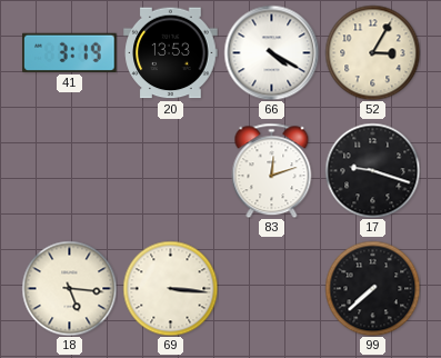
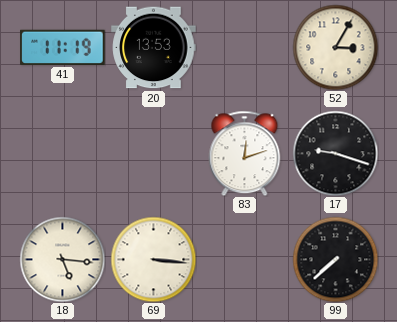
41: 3:19 -> 11:19 (63, 47)
66: 4:20 -> none (271, 52)
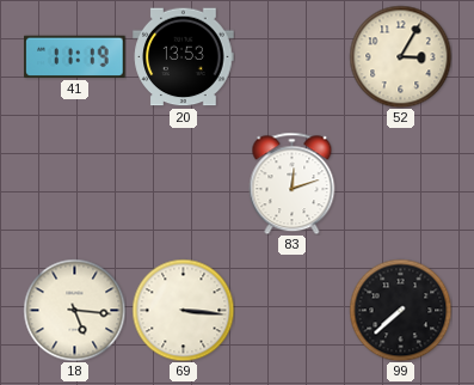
17: 9:18 -> none (335, 153)
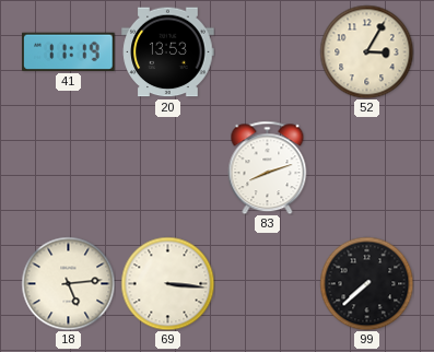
83: 12:12 -> 8:12 (268, 167)
18: 5:16 -> 5:14 (68, 283)
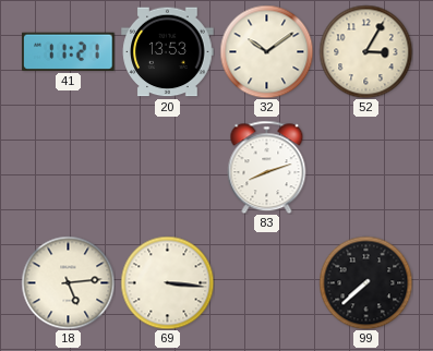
41: 11:19 -> 11:21 (69, 51)
32: none -> 10:09 (266, 51)
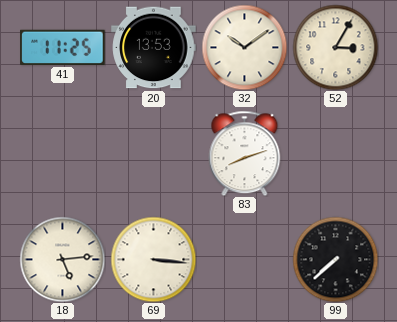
41: 11:21 -> 11:25 (63, 47)
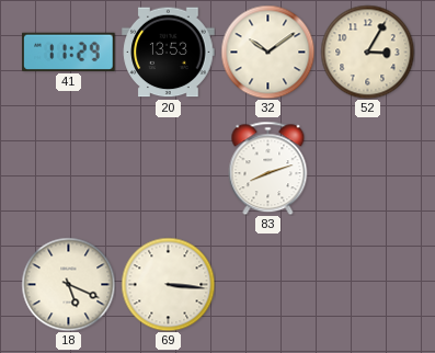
41: 11:25 -> 11:29 (69, 52)
18: 5:14 -> 5:19 (68, 284)
99: 7:38 -> none (335, 259)
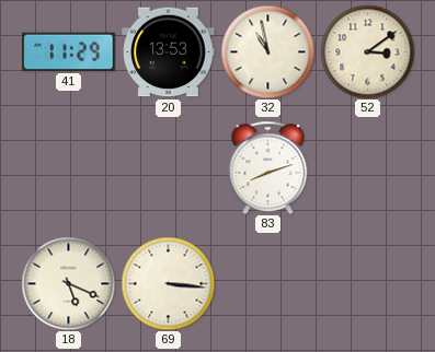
32: 10:09 -> 10:58 (267, 51)
52: 3:05 -> 3:09 (367, 51)
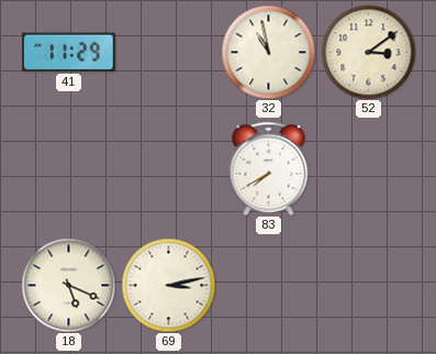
20: 13:53 -> none (169, 52)
83: 8:12 -> 7:40 (269, 168)
69: 3:16 -> 3:13 (168, 285)
